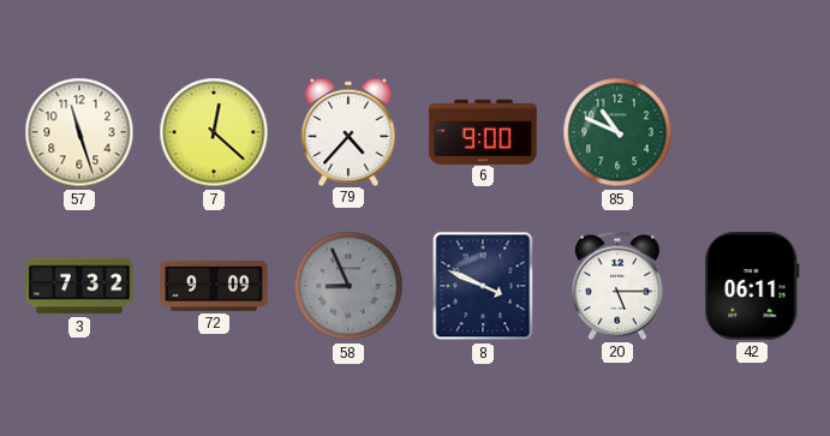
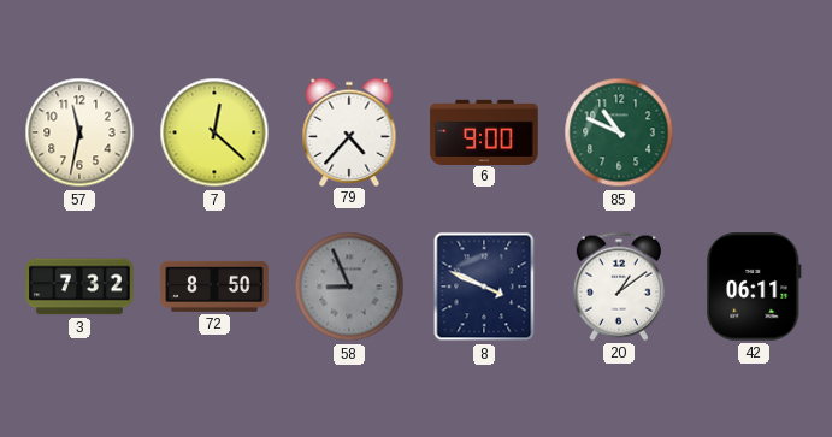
57: 11:27 -> 11:32 (79, 132)
72: 9:09 -> 8:50 (214, 287)
20: 5:15 -> 1:09 (619, 287)
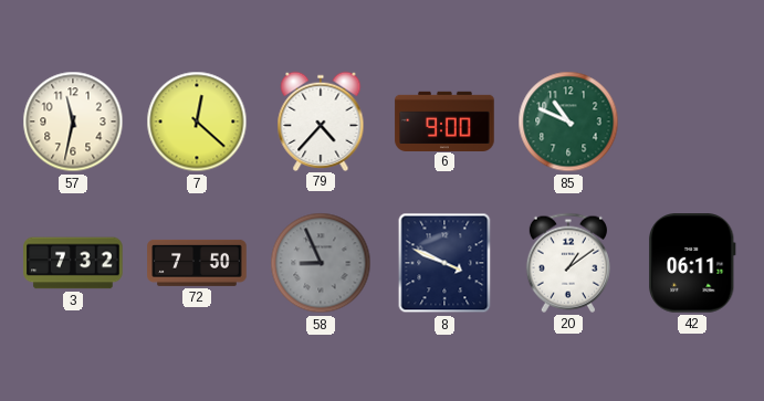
72: 8:50 -> 7:50 (197, 263)
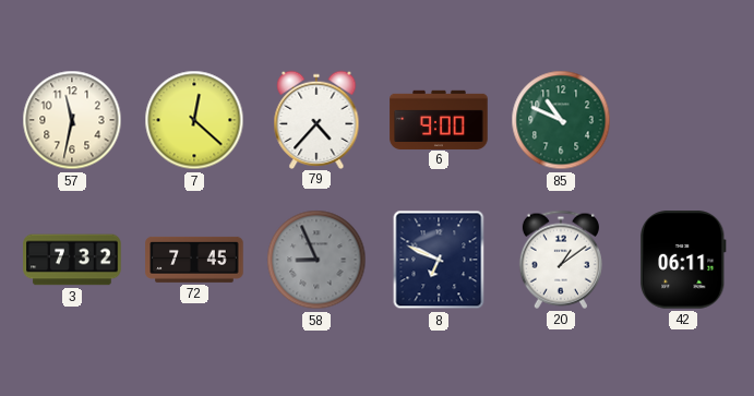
72: 7:50 -> 7:45 (194, 260)
8: 3:49 -> 6:49 (439, 260)
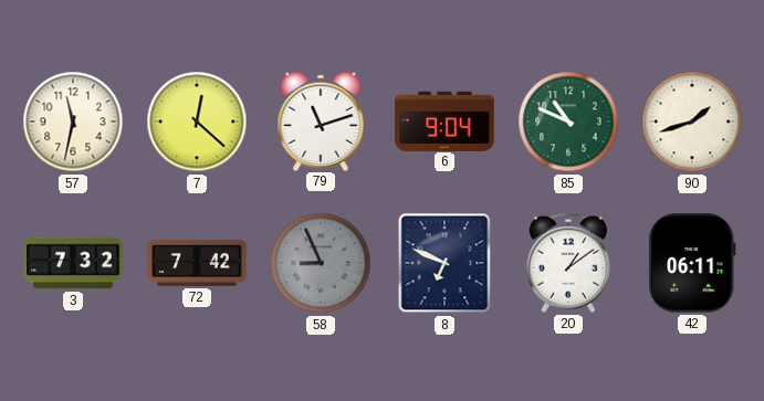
79: 4:37 -> 11:12 (321, 120)
6: 9:00 -> 9:04 (444, 120)
90: none -> 1:42 (692, 122)
72: 7:45 -> 7:42 (197, 263)
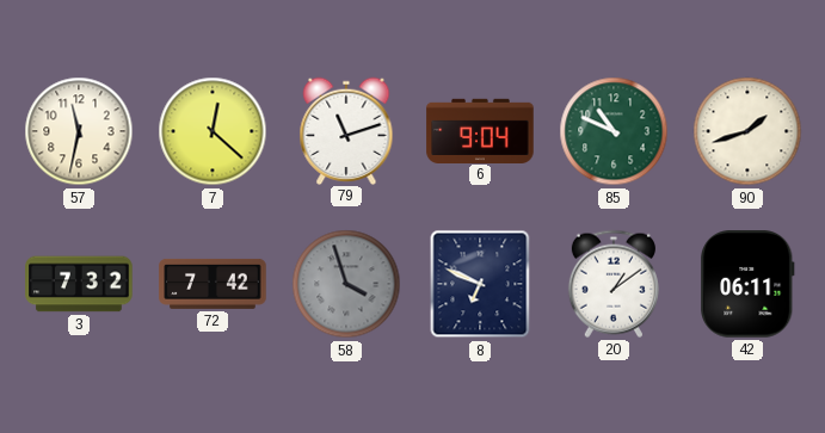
58: 8:56 -> 3:57 (346, 284)
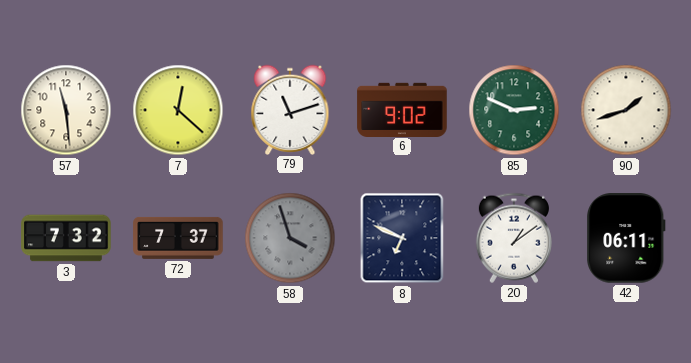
57: 11:32 -> 11:29 (66, 110)
6: 9:04 -> 9:02 (402, 109)
85: 10:49 -> 2:49 (514, 110)
72: 7:42 -> 7:37 (178, 238)
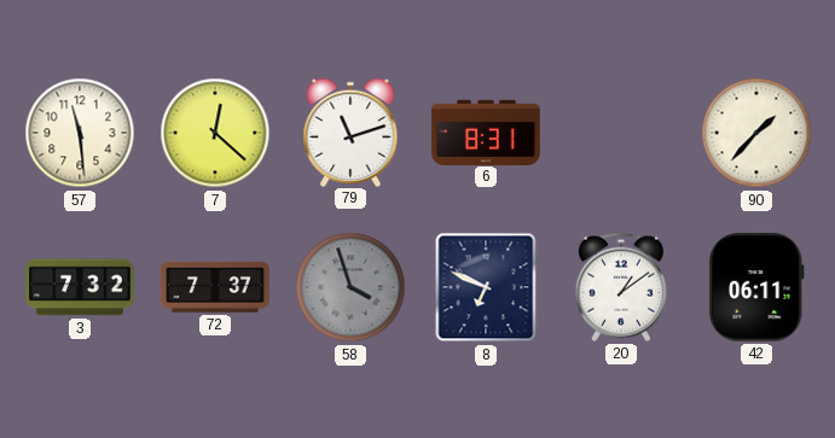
6: 9:02 -> 8:31 (486, 132)
85: 2:49 -> none (514, 110)
90: 1:42 -> 1:37 (756, 133)
